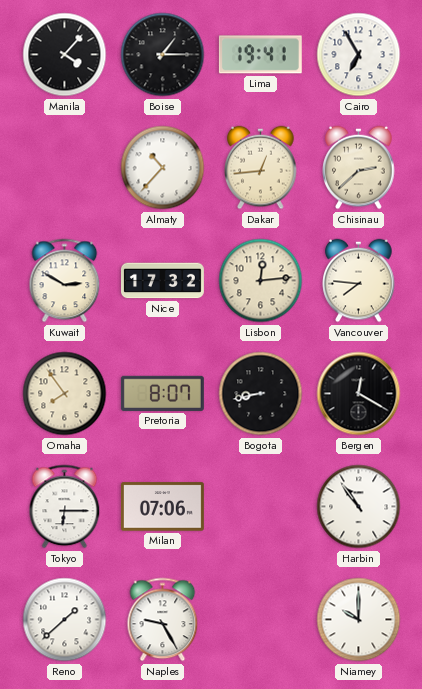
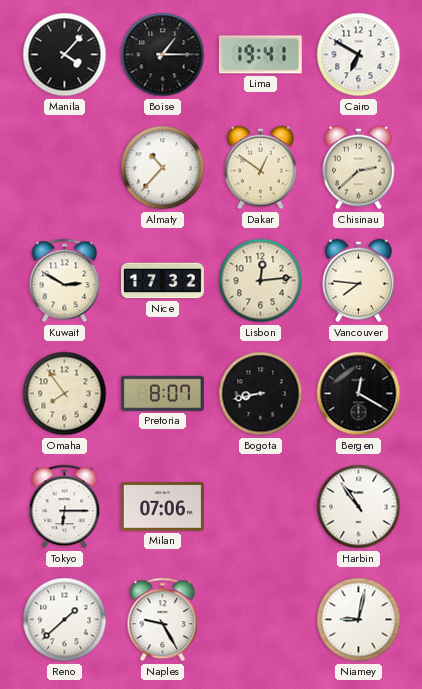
Cairo: 6:55 -> 6:50 (359, 55)
Dakar: 12:44 -> 12:51 (261, 168)
Niamey: 10:00 -> 9:02 (359, 620)
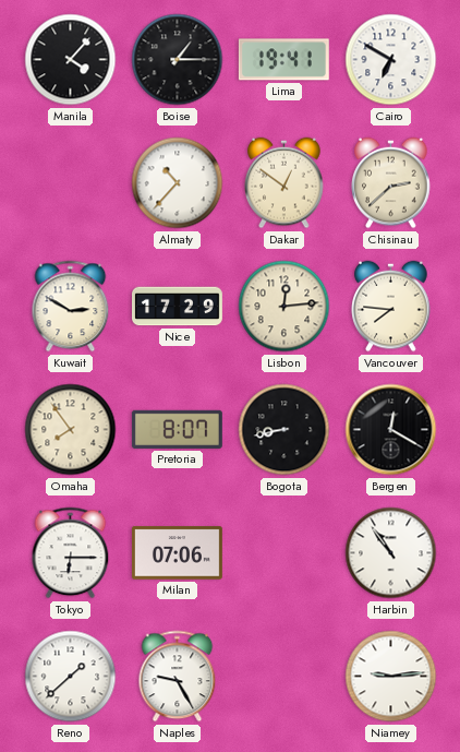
Nice: 17:32 -> 17:29 (178, 307)
Niamey: 9:02 -> 9:14 (391, 677)
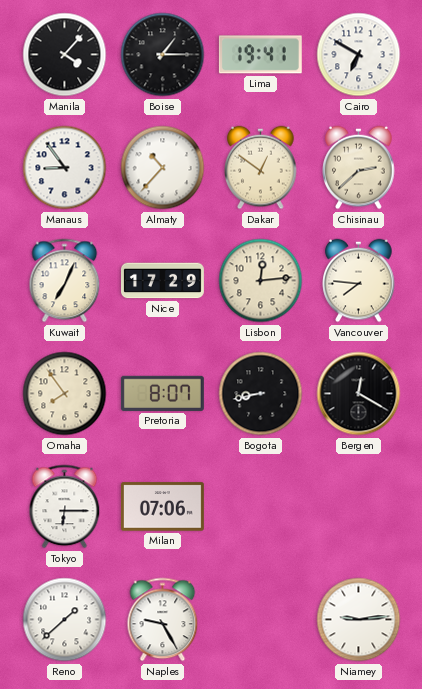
Manaus: none -> 8:54 (65, 168)
Kuwait: 2:50 -> 7:04 (65, 281)
Harbin: 10:54 -> none (391, 553)
